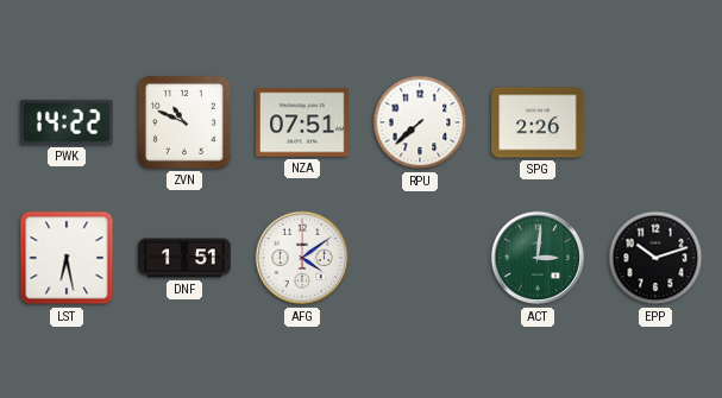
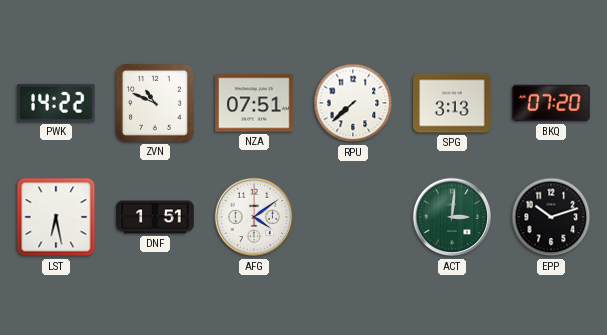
SPG: 2:26 -> 3:13 (452, 103)
BKQ: none -> 07:20 (551, 103)
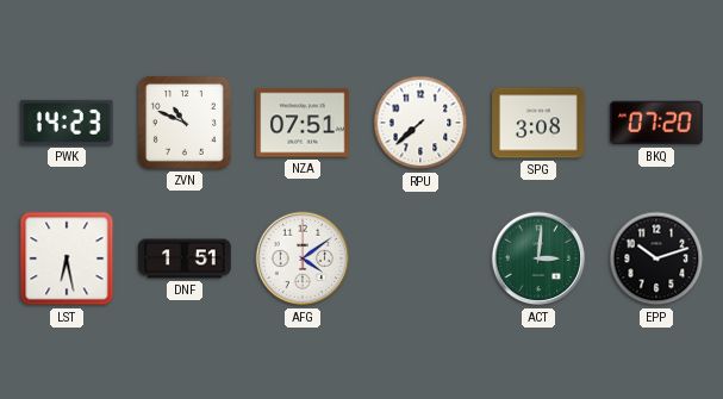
PWK: 14:22 -> 14:23 (68, 123)
SPG: 3:13 -> 3:08 (538, 123)
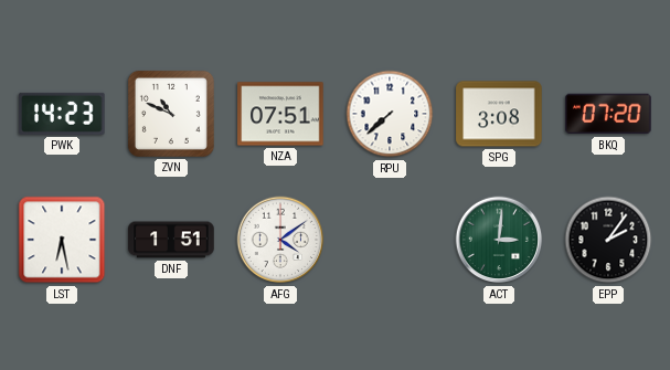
EPP: 10:12 -> 2:06 (608, 240)
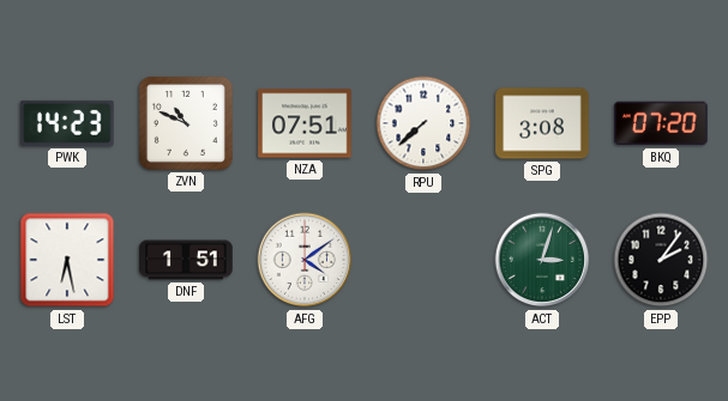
ACT: 3:01 -> 3:03 (542, 260)
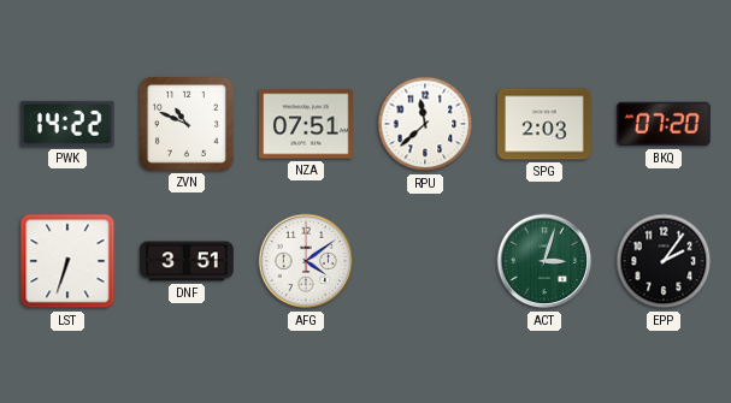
PWK: 14:23 -> 14:22 (69, 124)
RPU: 7:38 -> 11:38 (425, 124)
SPG: 3:08 -> 2:03 (544, 124)
LST: 6:28 -> 6:33 (67, 261)
DNF: 1:51 -> 3:51 (187, 261)
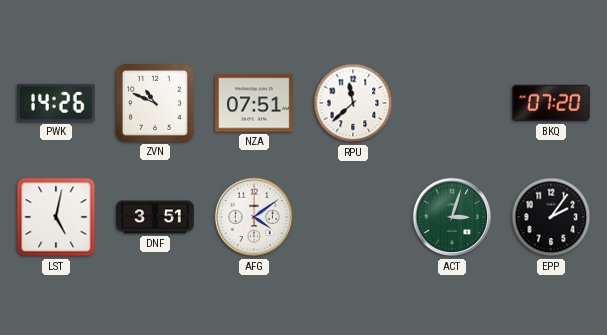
PWK: 14:22 -> 14:26 (57, 103)
SPG: 2:03 -> none (544, 124)
LST: 6:33 -> 5:02 (56, 217)
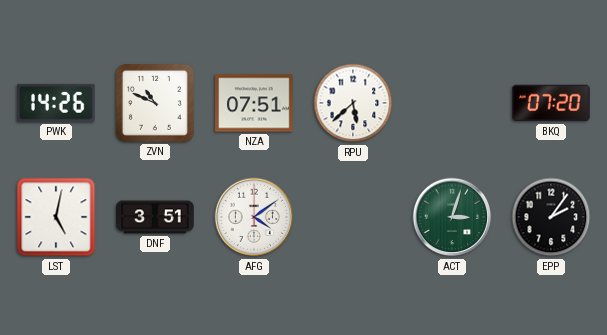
RPU: 11:38 -> 5:38 (353, 103)
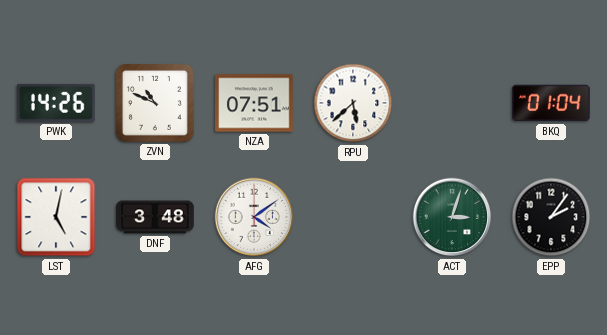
BKQ: 07:20 -> 01:04 (551, 103)
DNF: 3:51 -> 3:48 (155, 217)
